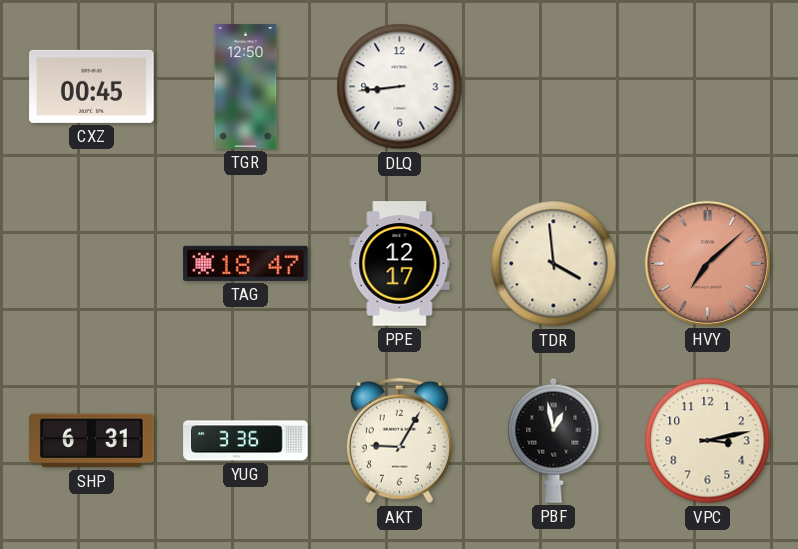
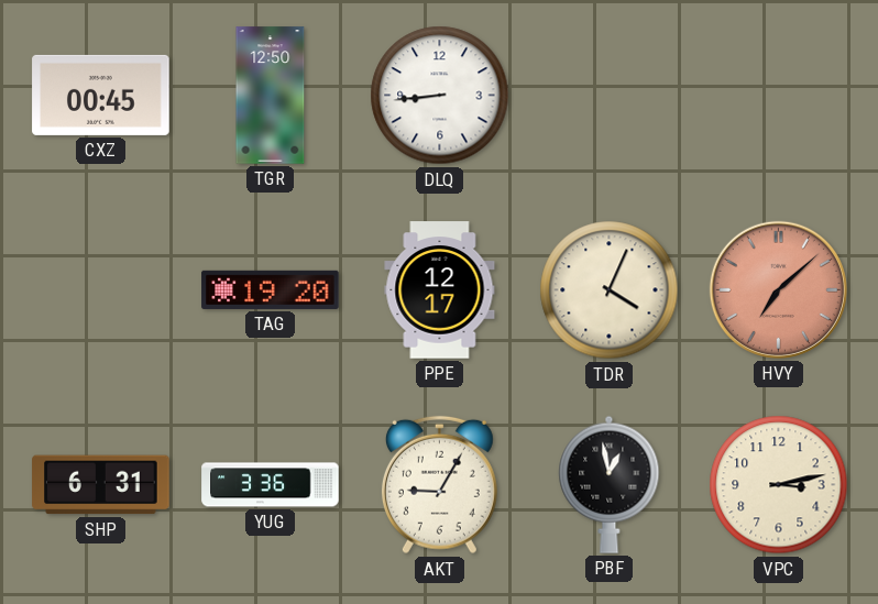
TAG: 18:47 -> 19:20 (271, 289)
TDR: 3:59 -> 4:04 (610, 290)
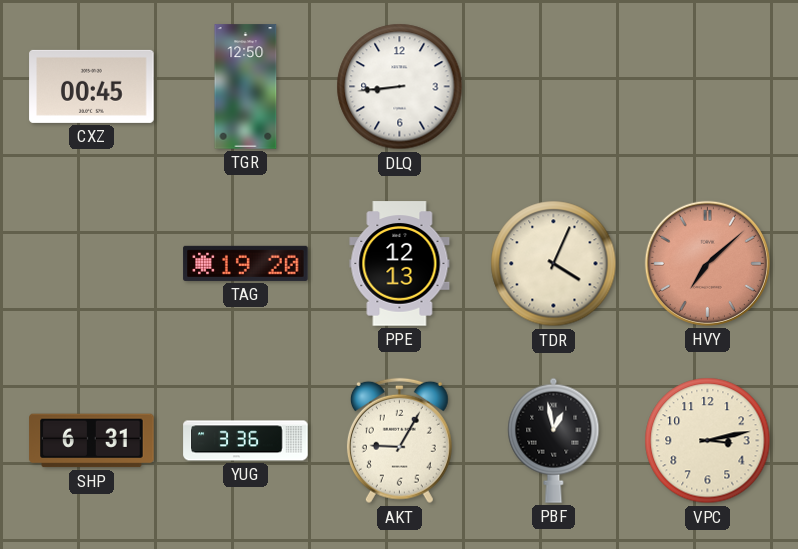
PPE: 12:17 -> 12:13 (400, 264)
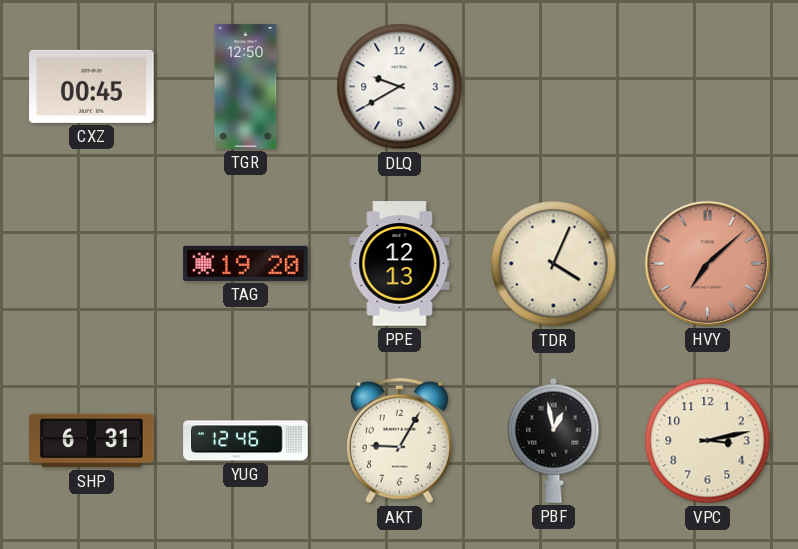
DLQ: 8:44 -> 9:40 (400, 87)
YUG: 3:36 -> 12:46 (246, 441)
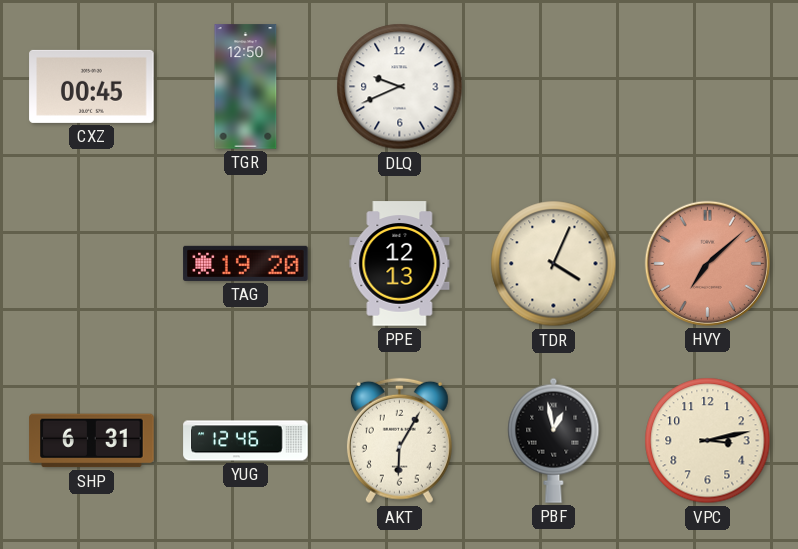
DLQ: 9:40 -> 9:41 (400, 87)
AKT: 9:05 -> 6:05 (399, 441)
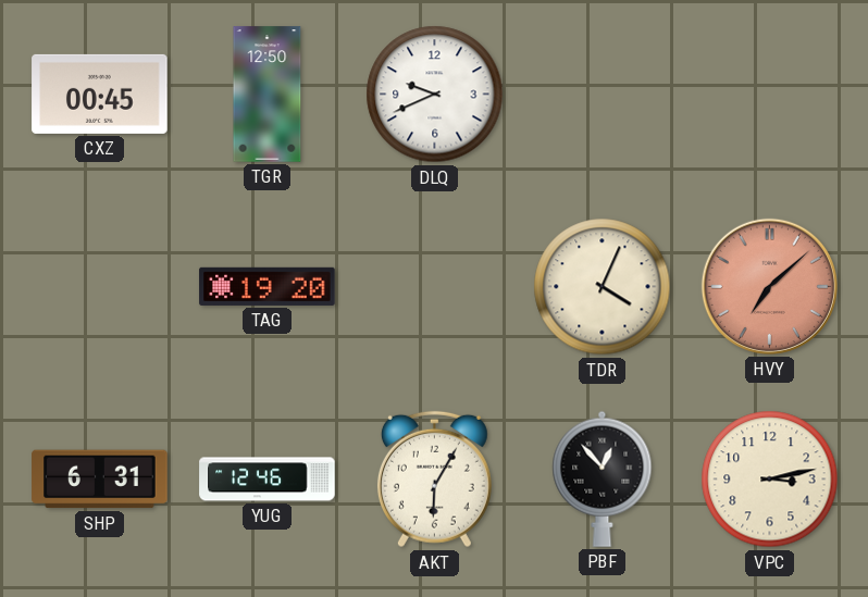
PPE: 12:13 -> none (400, 264)
PBF: 12:58 -> 12:53 (603, 478)
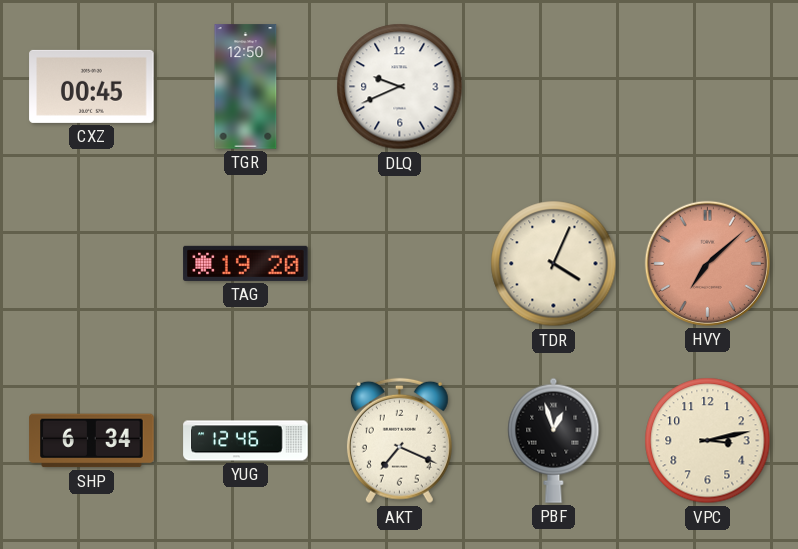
SHP: 6:31 -> 6:34 (92, 441)
AKT: 6:05 -> 7:19 (399, 441)
PBF: 12:53 -> 12:57 (554, 440)
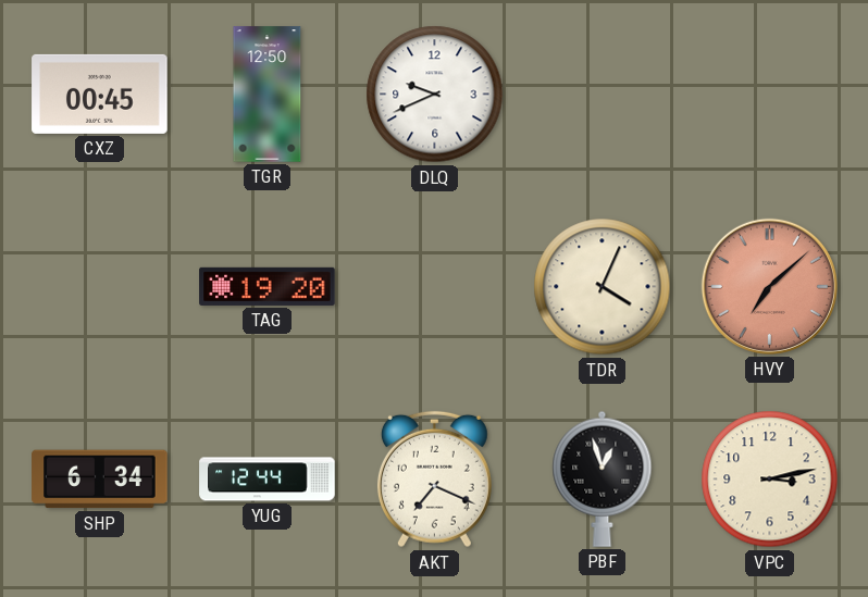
YUG: 12:46 -> 12:44 (268, 480)
